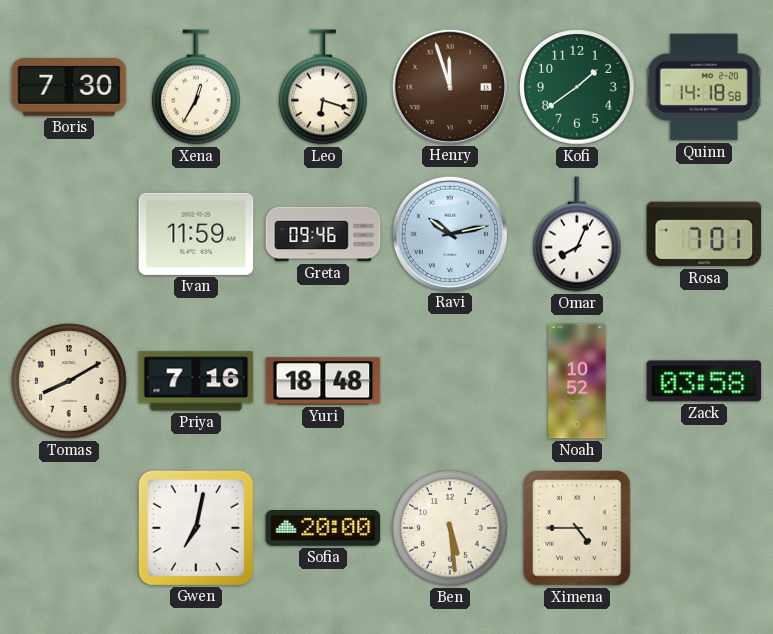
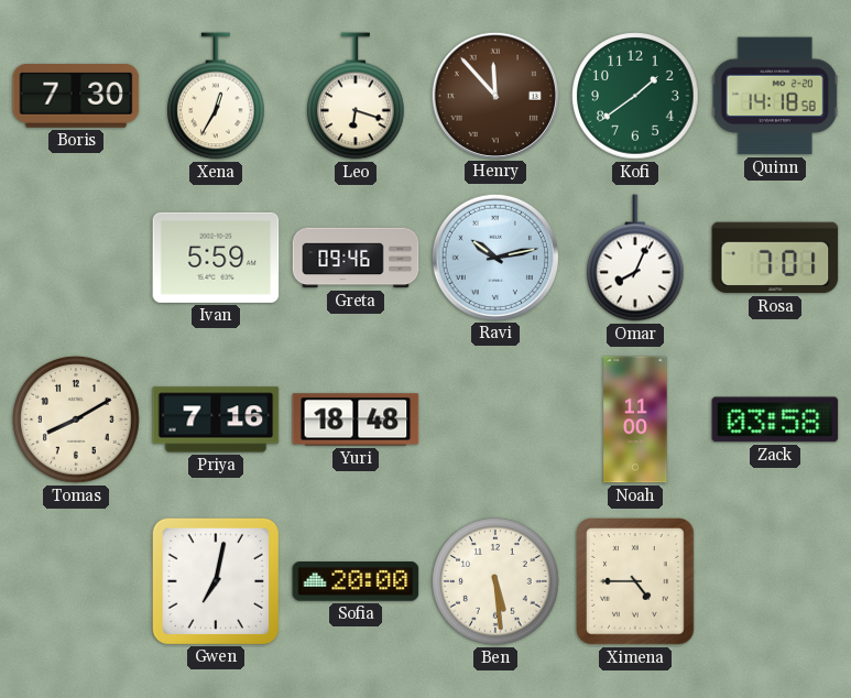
Henry: 11:57 -> 11:53 (494, 95)
Ivan: 11:59 -> 5:59 (216, 258)
Noah: 10:52 -> 11:00 (635, 419)
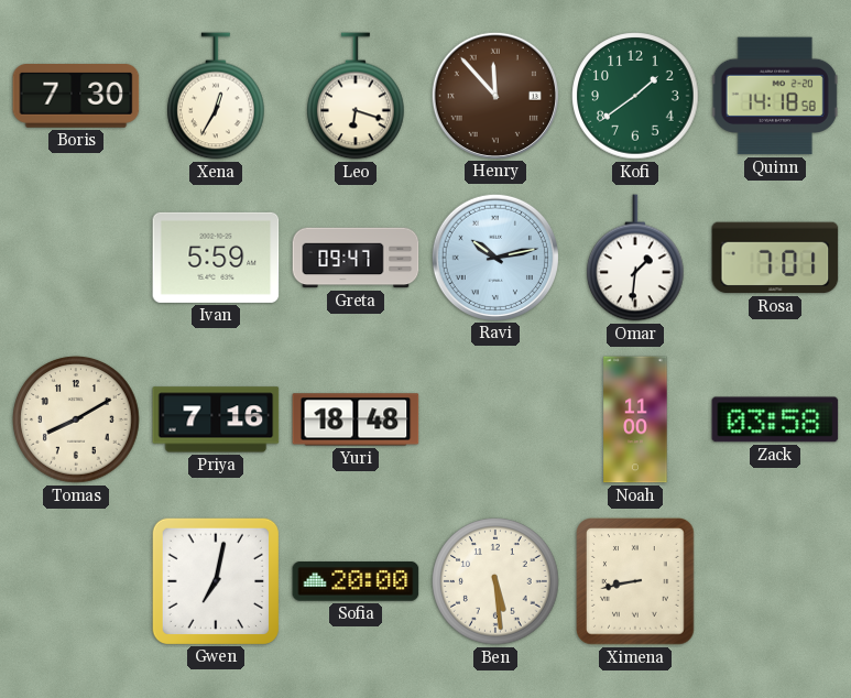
Greta: 09:46 -> 09:47 (356, 258)
Omar: 8:04 -> 1:31 (636, 258)
Ximena: 4:45 -> 8:43 (635, 581)
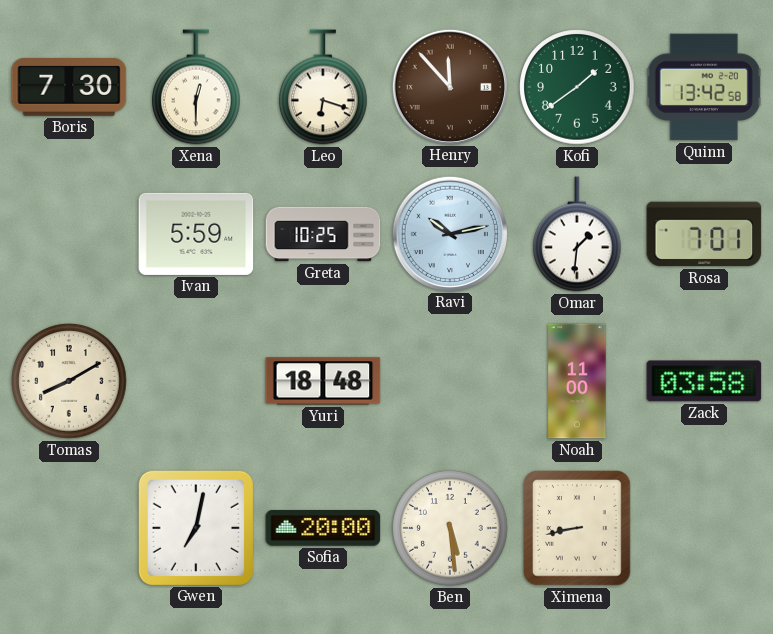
Xena: 12:35 -> 12:30 (197, 87)
Quinn: 14:18 -> 13:42 (704, 87)
Greta: 09:47 -> 10:25 (323, 234)
Priya: 7:16 -> none (216, 419)
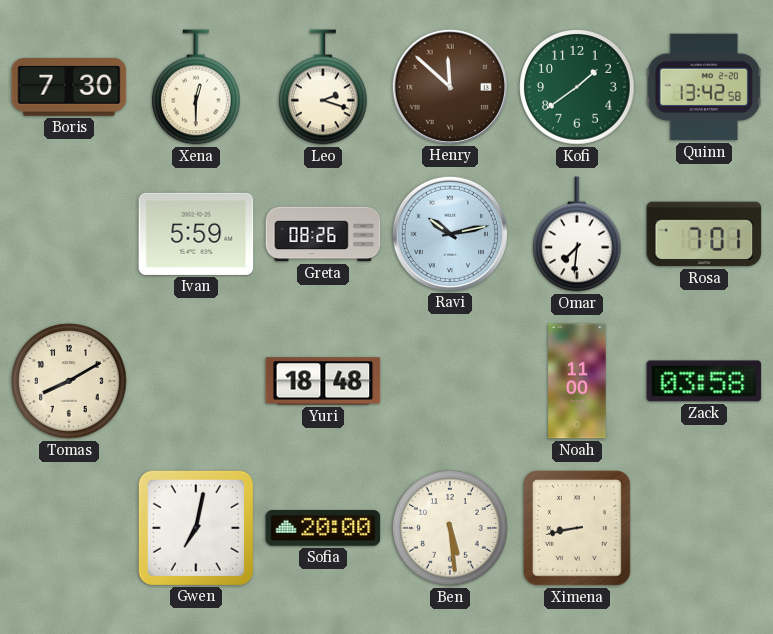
Leo: 6:18 -> 2:18 (324, 87)
Henry: 11:53 -> 11:52 (449, 86)
Greta: 10:25 -> 08:26 (323, 234)
Omar: 1:31 -> 7:31 (578, 234)
